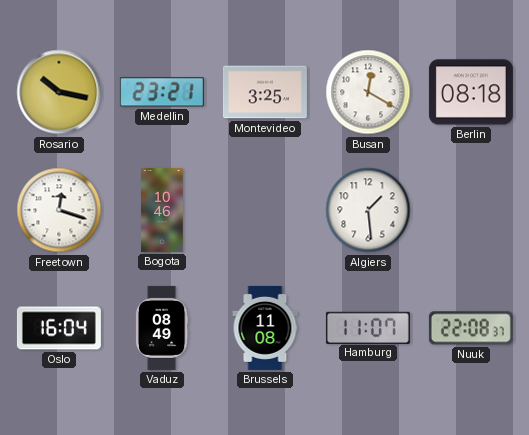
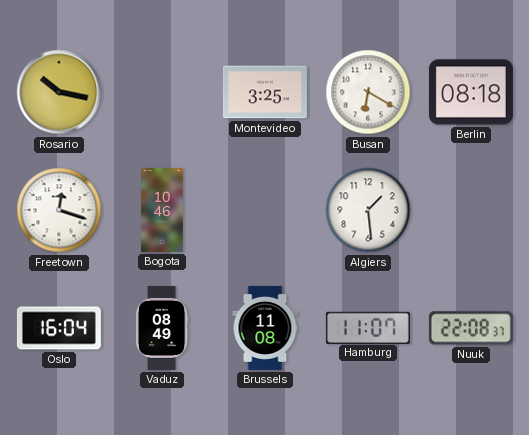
Medellin: 23:21 -> none (162, 92)
Busan: 12:20 -> 6:20 (368, 92)
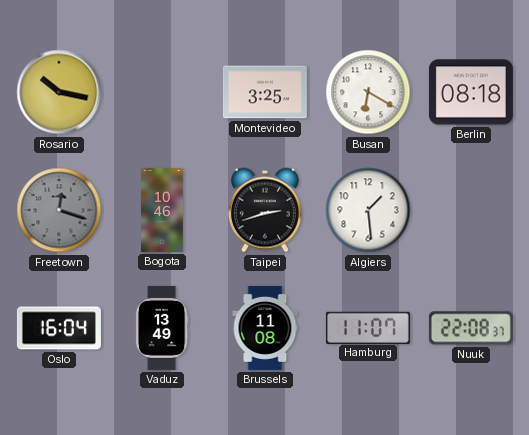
Freetown dial: white -> grey (59, 210)
Taipei: none -> 2:42 (265, 210)
Vaduz: 08:49 -> 13:49 (162, 328)
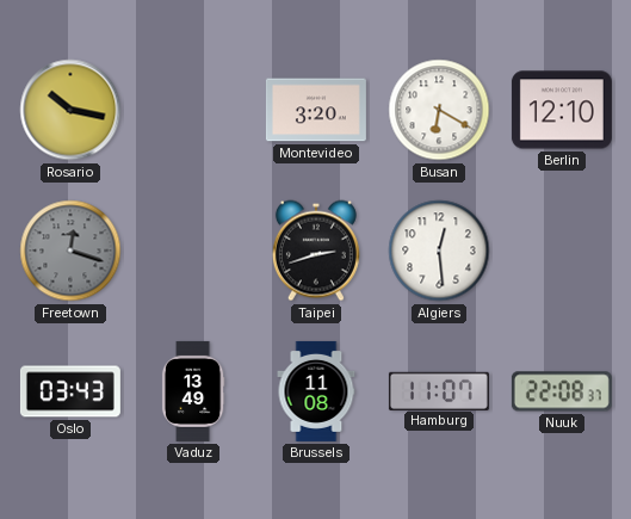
Montevideo: 3:25 -> 3:20 (316, 110)
Berlin: 08:18 -> 12:10 (562, 110)
Bogota: 10:46 -> none (162, 210)
Algiers: 1:29 -> 12:29 (439, 251)
Oslo: 16:04 -> 03:43 (70, 391)
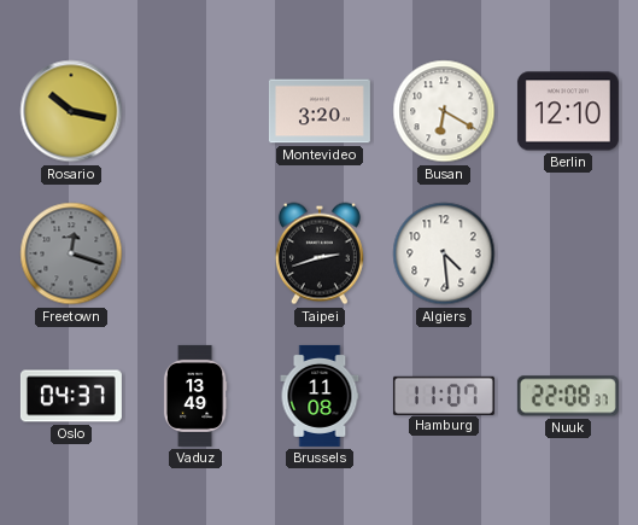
Algiers: 12:29 -> 4:29 (444, 253)
Oslo: 03:43 -> 04:37 (71, 396)
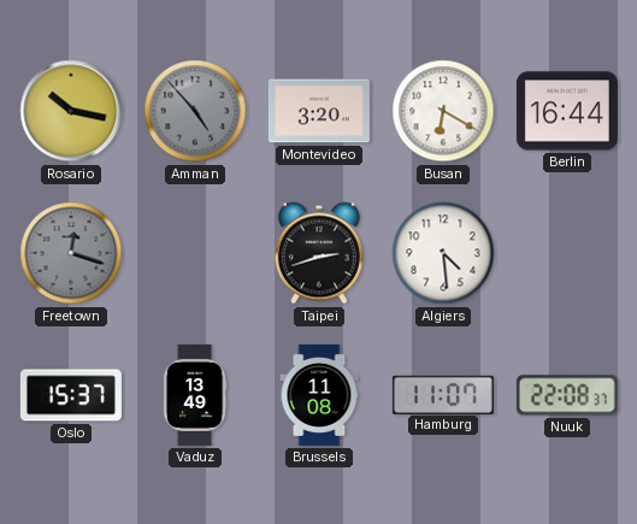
Amman: none -> 4:53 (195, 111)
Berlin: 12:10 -> 16:44 (567, 111)
Oslo: 04:37 -> 15:37 (71, 395)
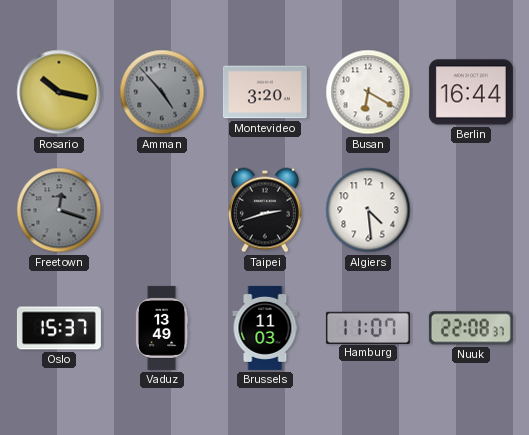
Brussels: 11:08 -> 11:03 (265, 328)
